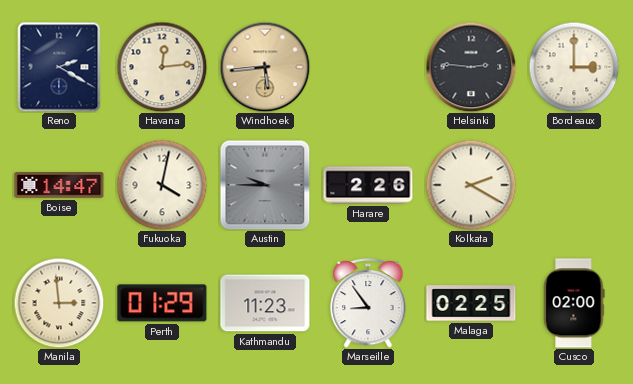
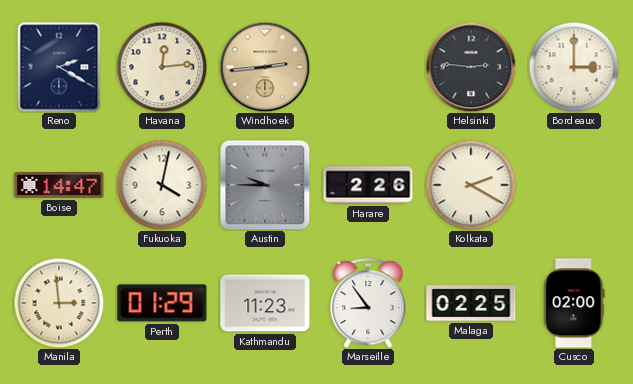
Windhoek: 5:44 -> 2:44 (265, 67)
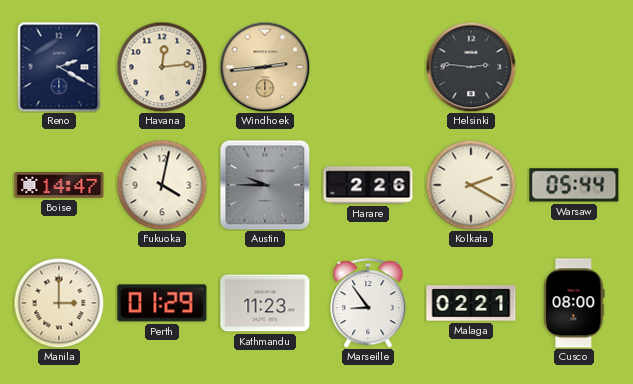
Bordeaux: 3:00 -> none (574, 67)
Warsaw: none -> 05:44 (574, 185)
Manila: 2:59 -> 3:00 (59, 303)
Malaga: 02:25 -> 02:21 (471, 303)
Cusco: 02:00 -> 08:00 (574, 303)
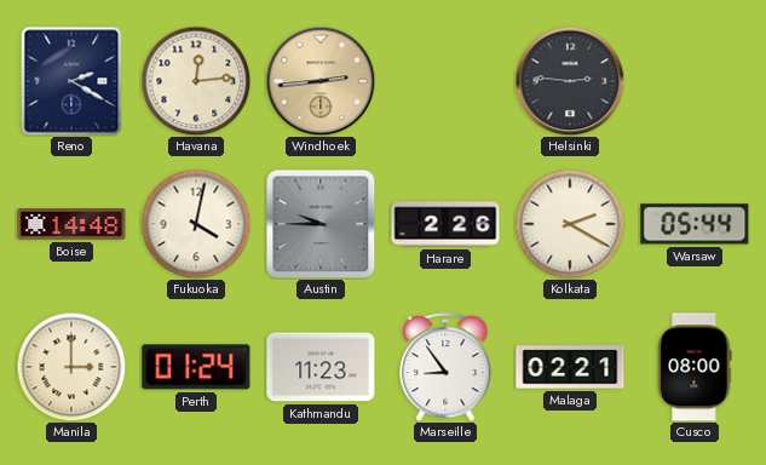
Boise: 14:47 -> 14:48 (71, 225)
Perth: 01:29 -> 01:24 (196, 367)
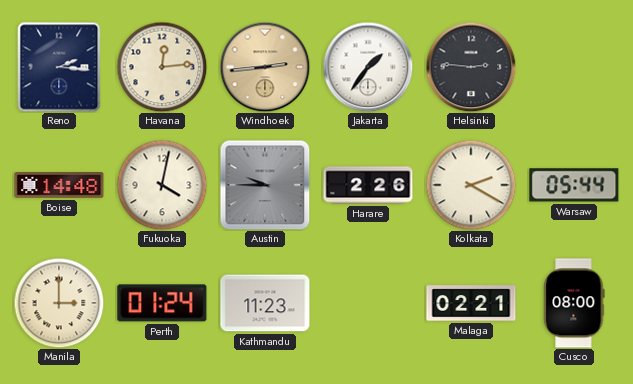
Reno: 2:20 -> 2:16 (59, 67)
Jakarta: none -> 1:36 (368, 67)
Marseille: 8:54 -> none (445, 368)
